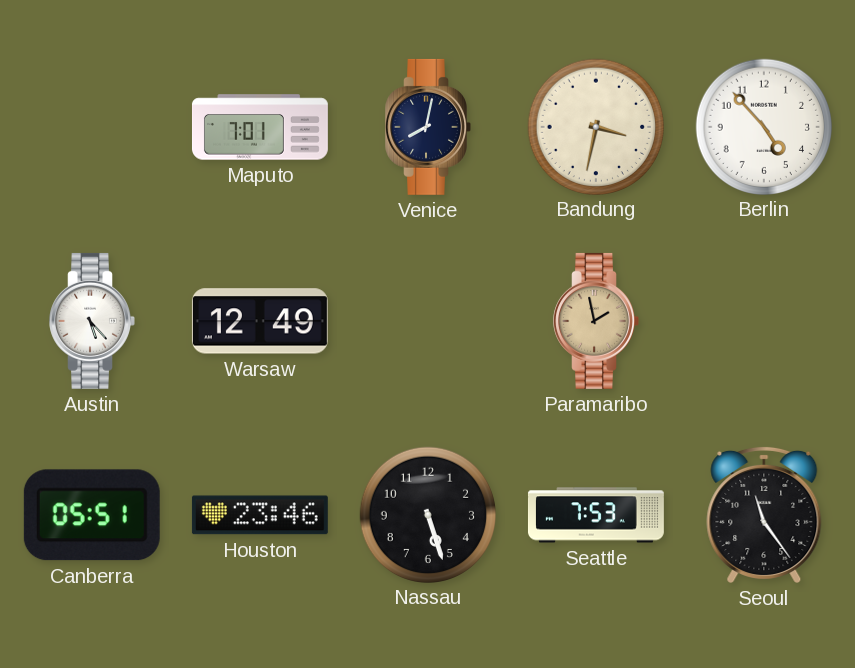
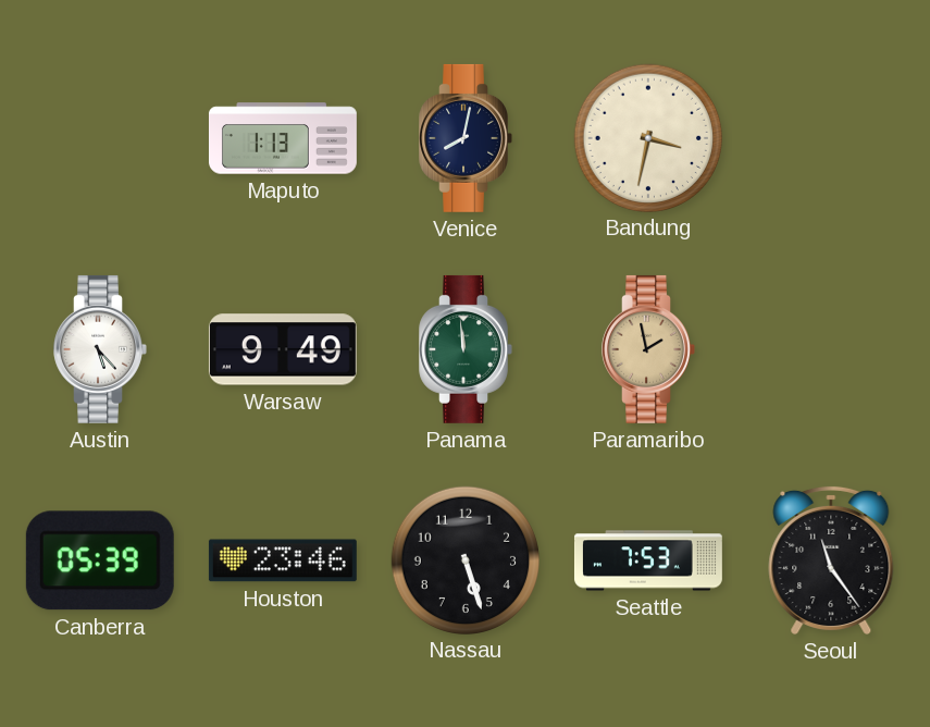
Maputo: 7:01 -> 1:13 (283, 138)
Berlin: 4:53 -> none (763, 126)
Warsaw: 12:49 -> 9:49 (283, 349)
Panama: none -> 11:59 (466, 349)
Canberra: 05:51 -> 05:39 (100, 560)
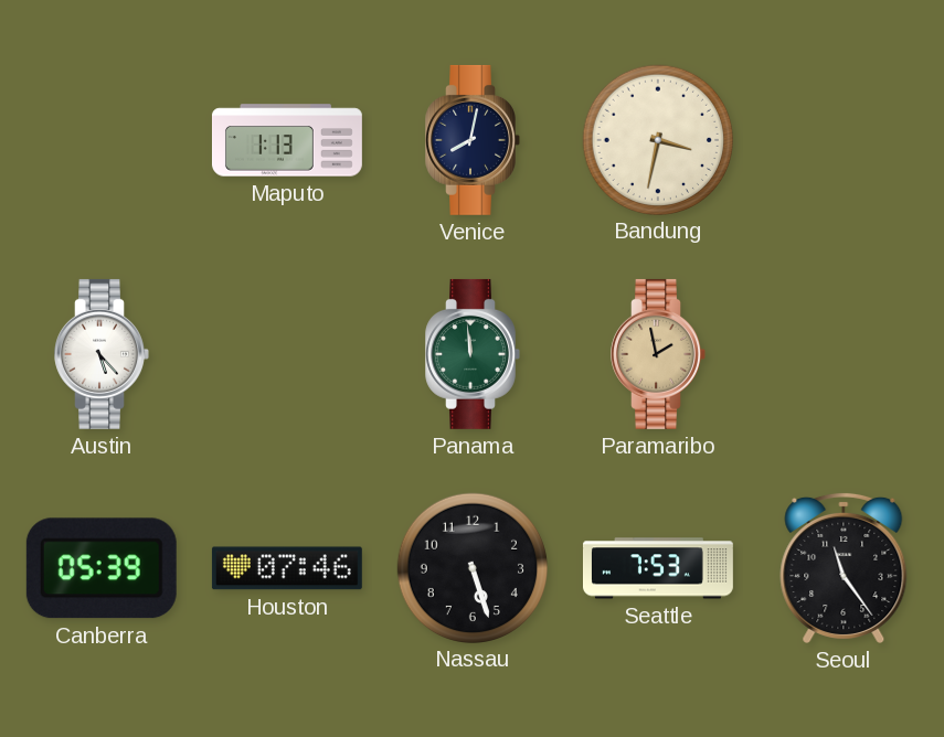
Warsaw: 9:49 -> none (283, 349)
Houston: 23:46 -> 07:46 (287, 568)
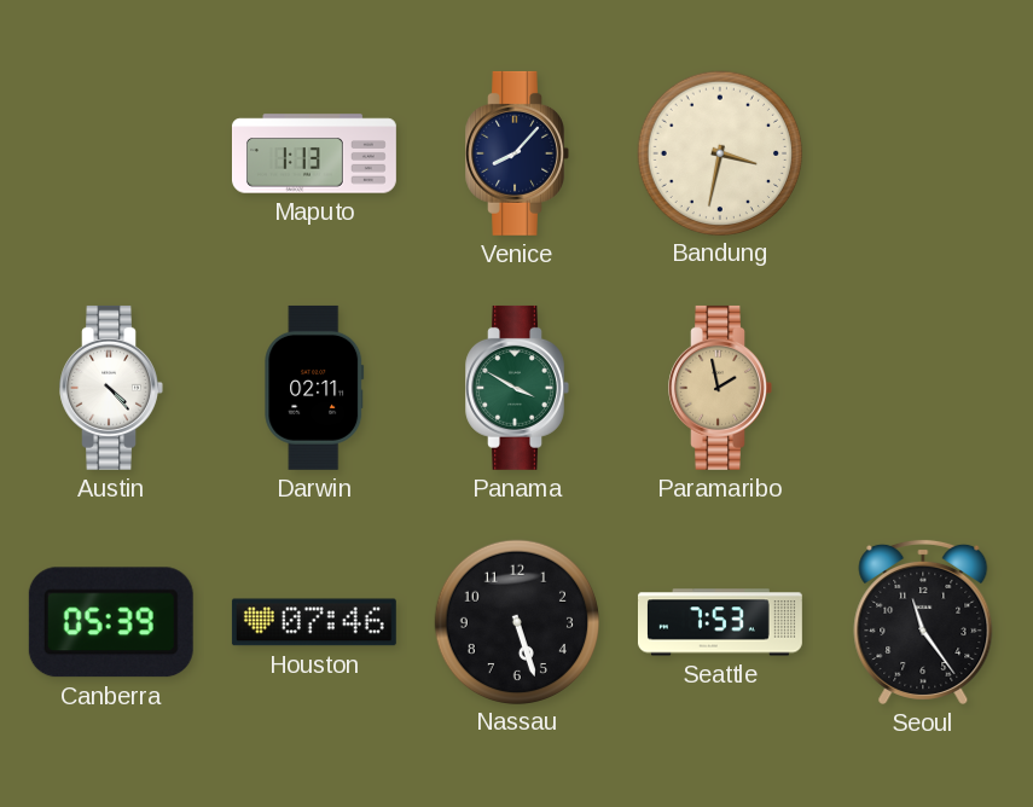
Venice: 8:02 -> 8:07 (517, 153)
Austin: 5:23 -> 4:23 (111, 388)
Darwin: none -> 02:11 (314, 388)
Panama: 11:59 -> 3:50 (517, 388)
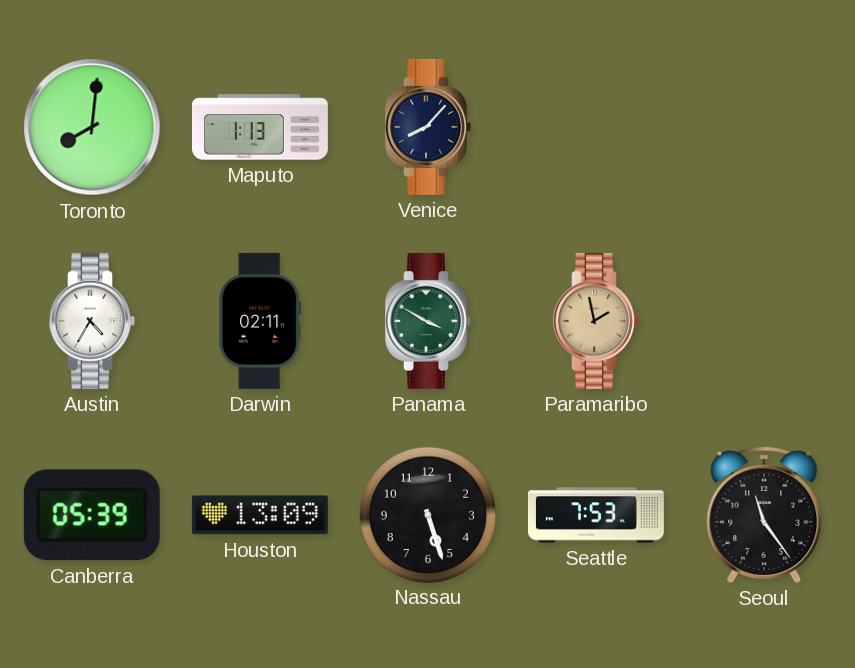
Toronto: none -> 8:01 (92, 127)
Bandung: 3:32 -> none (719, 152)
Austin: 4:23 -> 4:35 (92, 321)
Houston: 07:46 -> 13:09 (260, 515)
